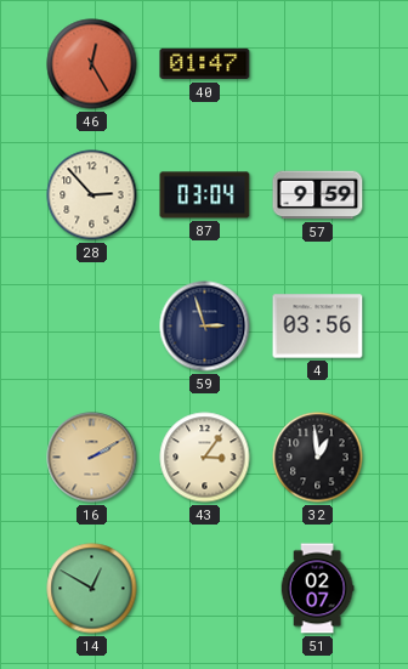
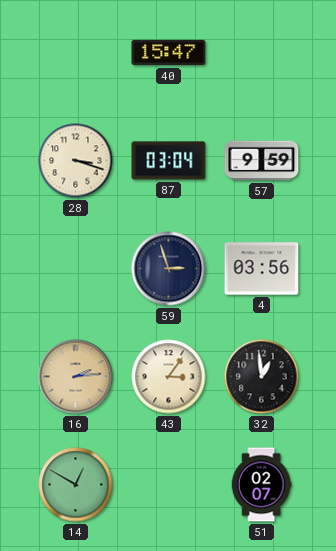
46: 12:25 -> none (92, 64)
40: 01:47 -> 15:47 (169, 53)
28: 2:53 -> 3:18 (76, 161)
16: 2:10 -> 2:14 (76, 377)
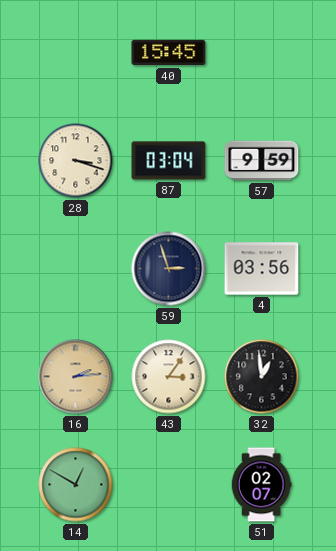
40: 15:47 -> 15:45 (169, 53)
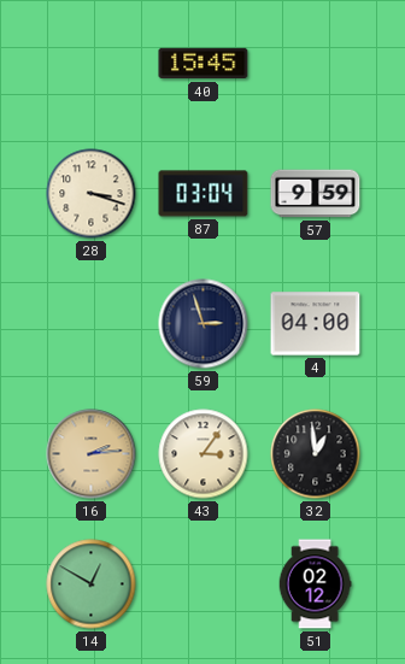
4: 03:56 -> 04:00 (316, 324)
51: 02:07 -> 02:12 (315, 584)
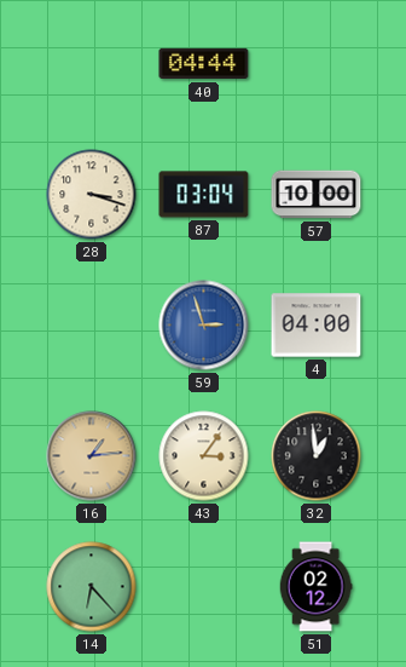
40: 15:45 -> 04:44 (204, 64)
57: 9:59 -> 10:00 (317, 195)
59 dial: navy -> blue (204, 326)
16: 2:14 -> 1:14 (92, 456)
14: 12:50 -> 6:23 (92, 587)
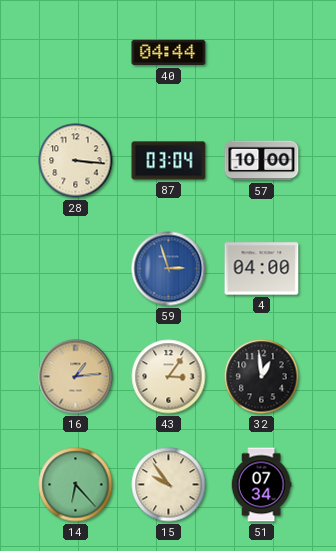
28: 3:18 -> 3:16 (76, 161)
15: none -> 9:54 (169, 485)
51: 02:12 -> 07:34 (261, 485)
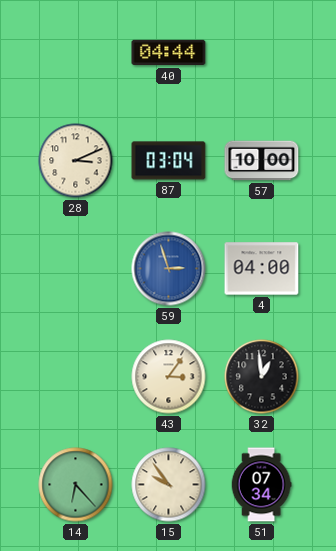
28: 3:16 -> 3:11 (76, 161)
16: 1:14 -> none (76, 377)
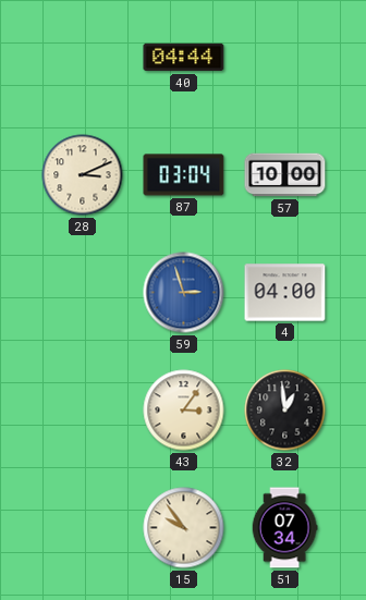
14: 6:23 -> none (76, 485)
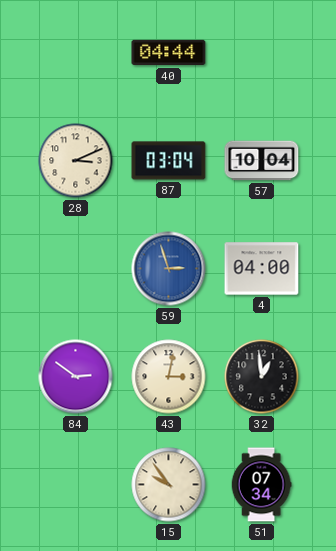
57: 10:00 -> 10:04 (262, 161)
84: none -> 2:51 (76, 377)
43: 3:06 -> 3:02 (169, 377)
